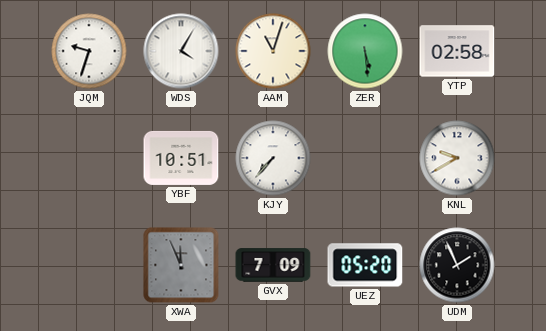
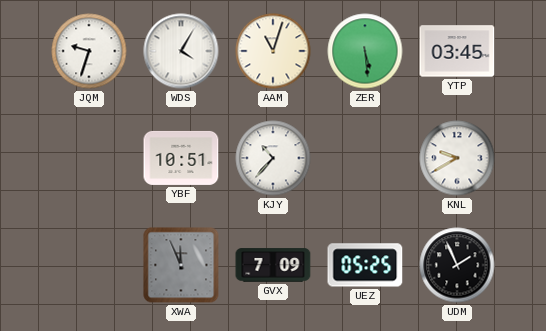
YTP: 02:58 -> 03:45 (457, 51)
KJY: 7:37 -> 10:37 (273, 158)
UEZ: 05:20 -> 05:25 (365, 265)
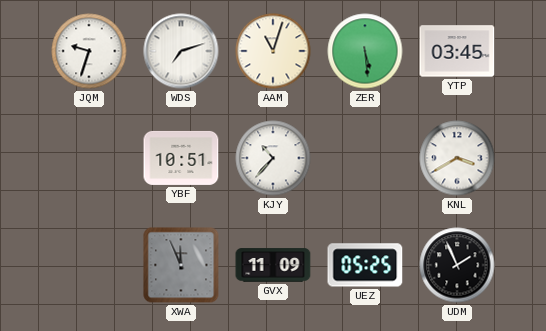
WDS: 4:05 -> 7:12 (181, 51)
KNL: 9:40 -> 3:40 (457, 158)
GVX: 7:09 -> 11:09 (273, 265)
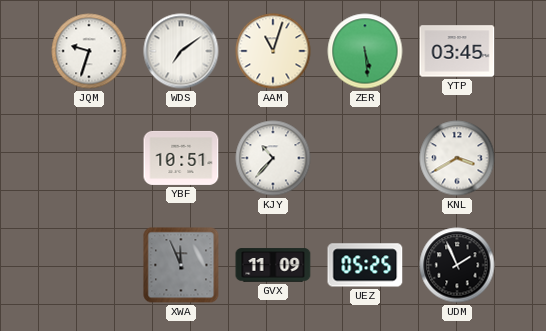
WDS: 7:12 -> 7:09 (181, 51)
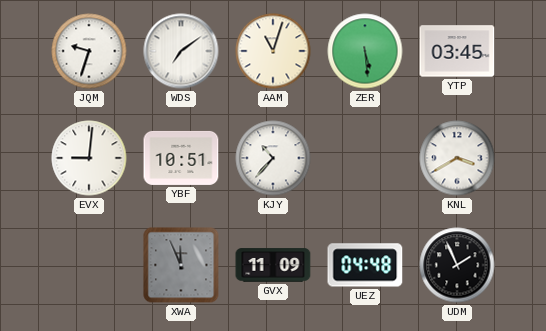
EVX: none -> 9:01 (89, 158)
UEZ: 05:25 -> 04:48 (365, 265)
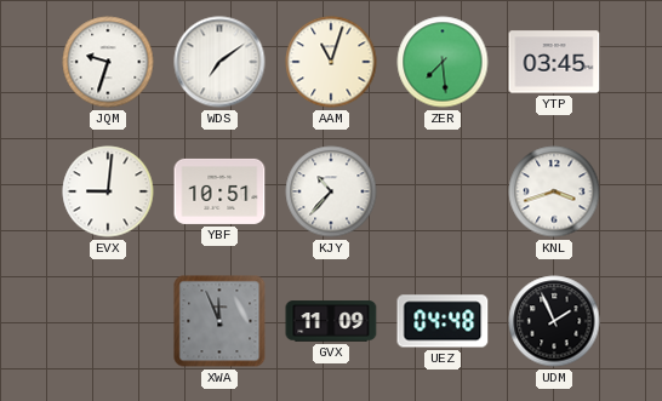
ZER: 5:29 -> 7:29 (443, 62)
KNL: 3:40 -> 3:42 (554, 191)
